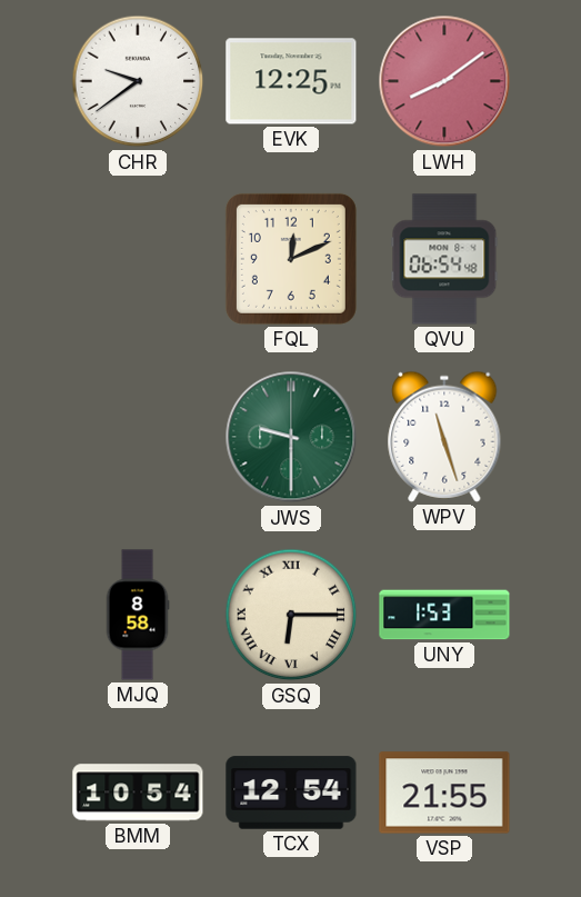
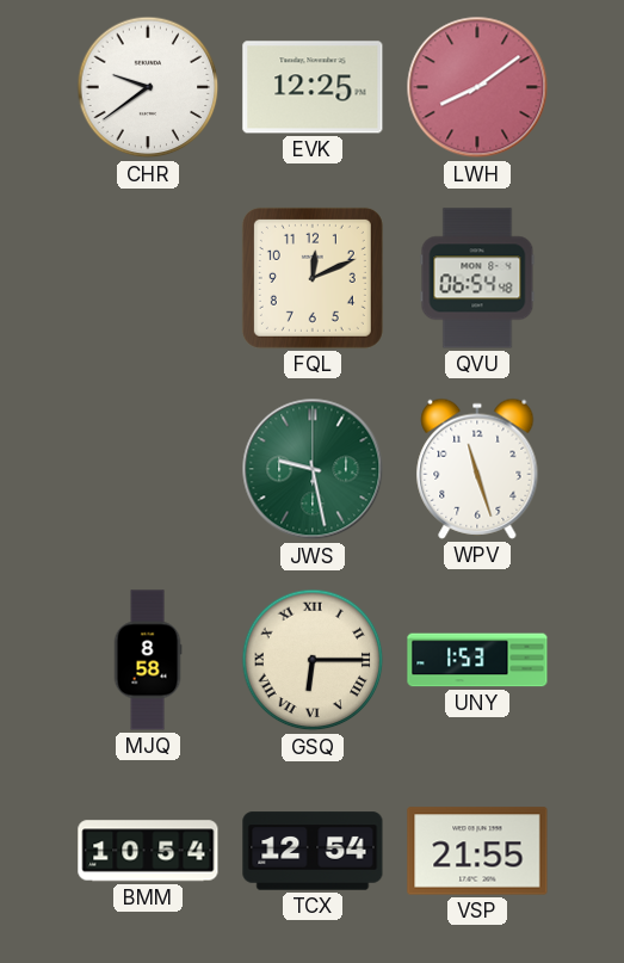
JWS: 9:30 -> 9:28 (313, 469)
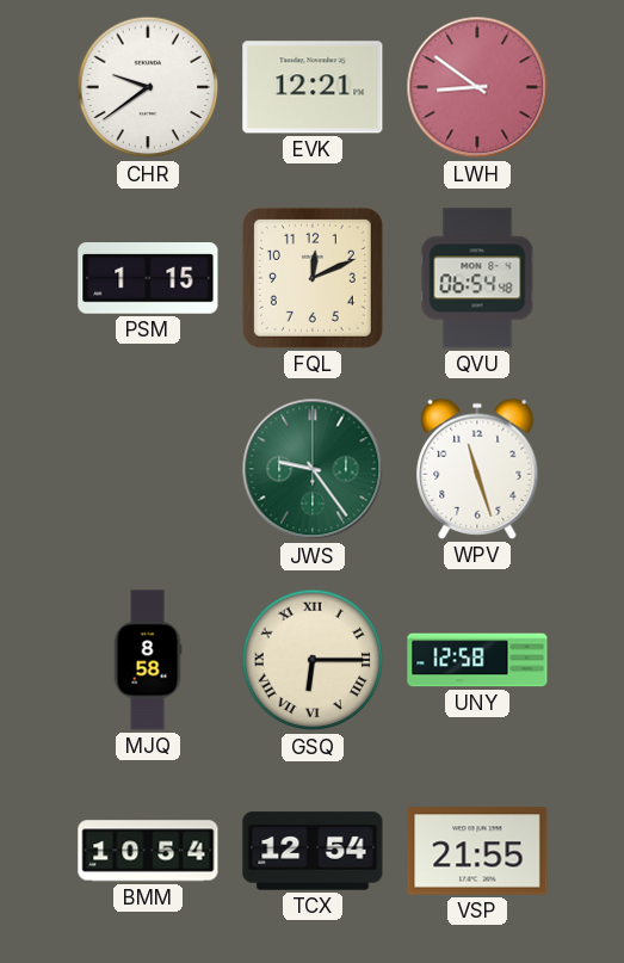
EVK: 12:25 -> 12:21 (313, 87)
LWH: 8:09 -> 8:51 (477, 87)
PSM: none -> 1:15 (148, 278)
JWS: 9:28 -> 9:24 (313, 469)
UNY: 1:53 -> 12:58 (477, 660)
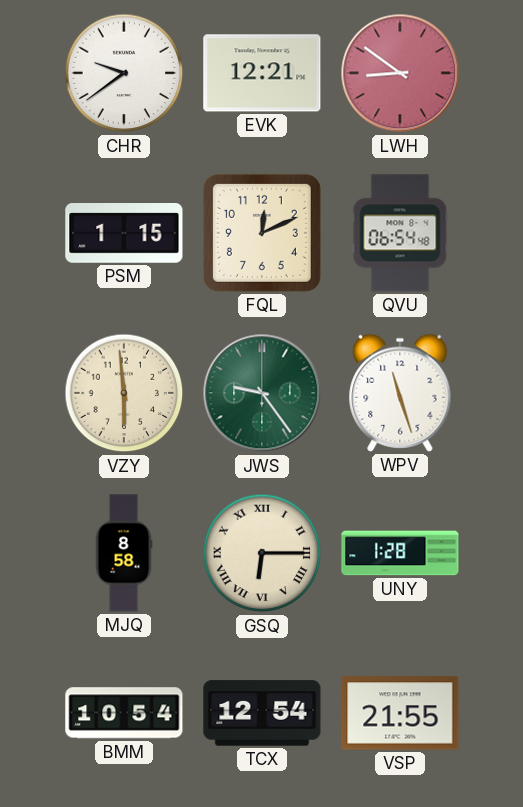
VZY: none -> 5:59 (124, 393)
UNY: 12:58 -> 1:28 (400, 553)
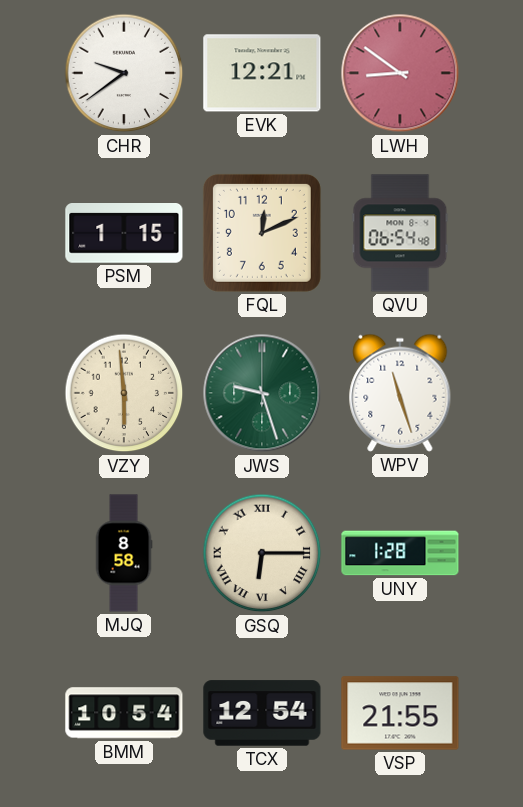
JWS: 9:24 -> 9:27 (262, 393)
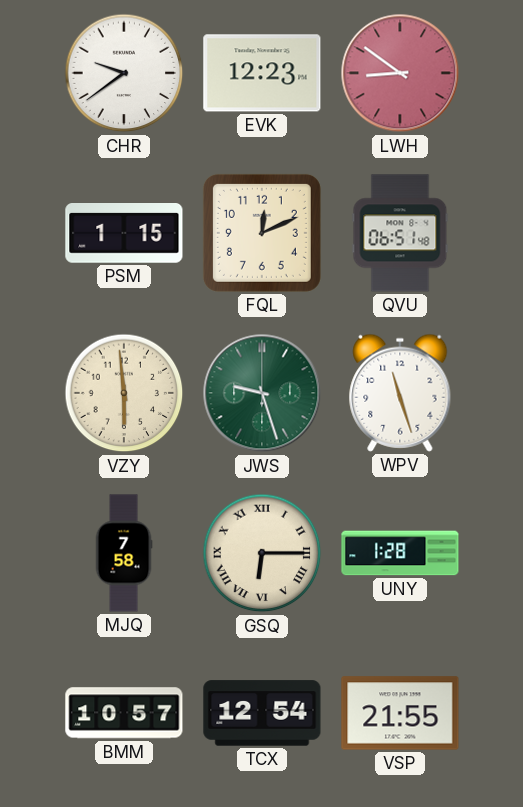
EVK: 12:21 -> 12:23 (262, 73)
QVU: 06:54 -> 06:51 (400, 233)
MJQ: 8:58 -> 7:58 (124, 553)
BMM: 10:54 -> 10:57 (124, 713)
